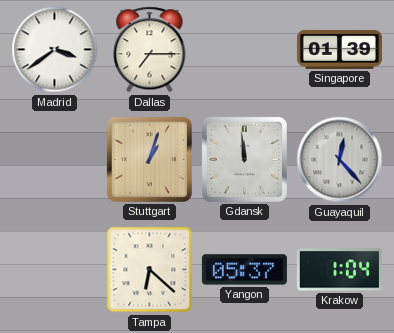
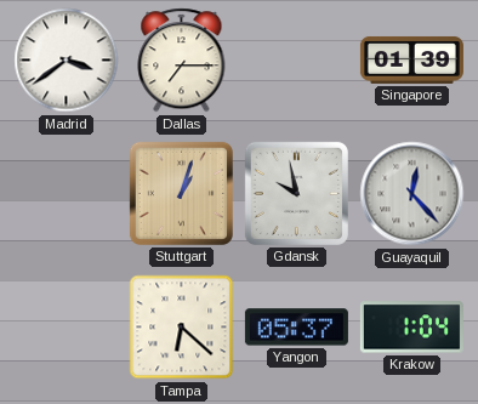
Gdansk: 11:59 -> 9:58 (296, 193)
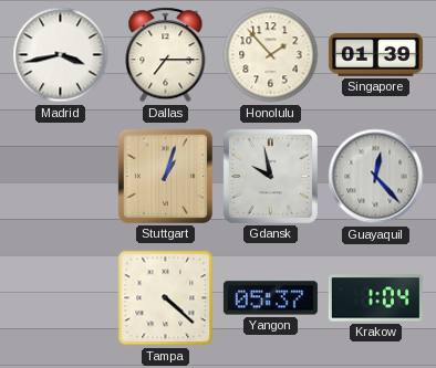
Madrid: 3:39 -> 3:43 (61, 55)
Honolulu: none -> 1:53 (271, 55)
Tampa: 6:22 -> 4:22 (166, 298)
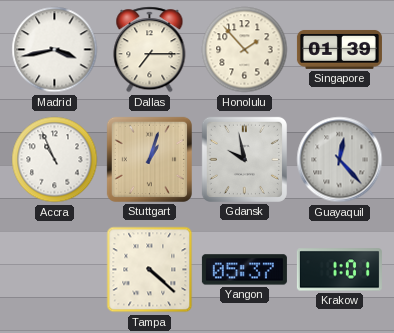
Accra: none -> 10:56 (55, 160)
Krakow: 1:04 -> 1:01 (339, 270)
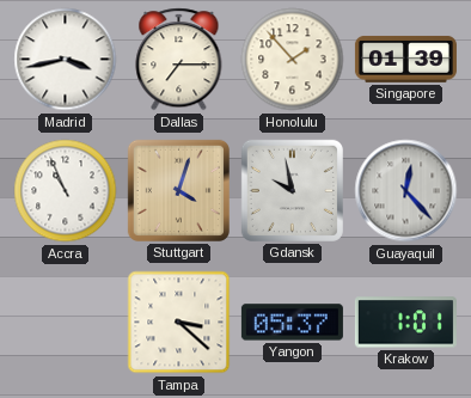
Stuttgart: 1:03 -> 4:03 (178, 190)
Tampa: 4:22 -> 3:22 (179, 323)
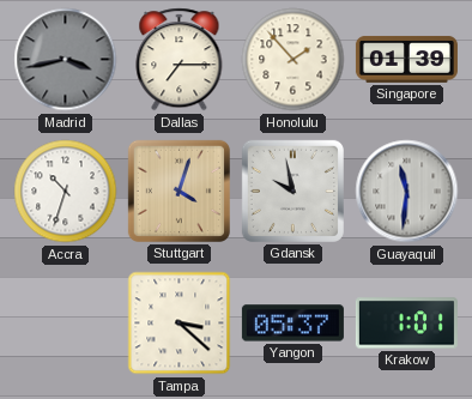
Madrid dial: white -> grey (66, 60)
Accra: 10:56 -> 10:33 (66, 192)
Guayaquil: 12:23 -> 11:31 (407, 192)
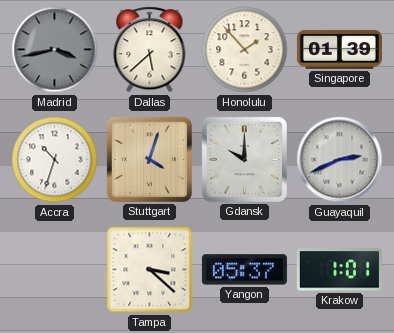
Dallas: 7:15 -> 5:38 (150, 50)
Gdansk: 9:58 -> 10:00 (244, 159)
Guayaquil: 11:31 -> 2:41 (340, 160)
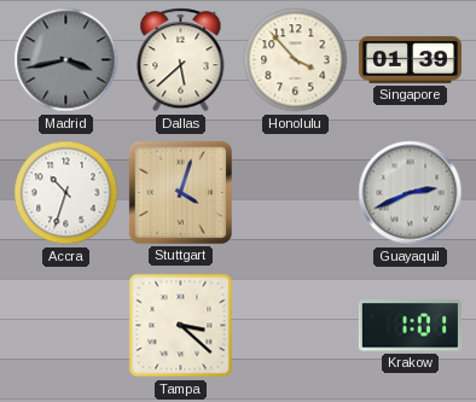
Honolulu: 1:53 -> 3:53 (296, 60)
Gdansk: 10:00 -> none (244, 159)
Yangon: 05:37 -> none (244, 270)
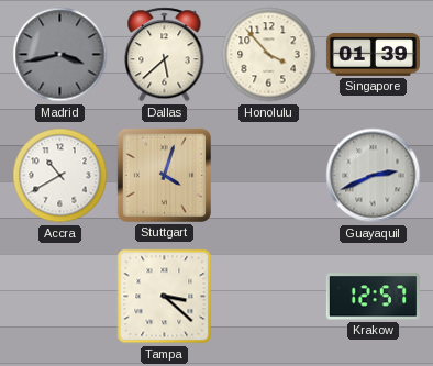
Accra: 10:33 -> 10:40 (60, 176)
Krakow: 1:01 -> 12:57 (373, 297)
